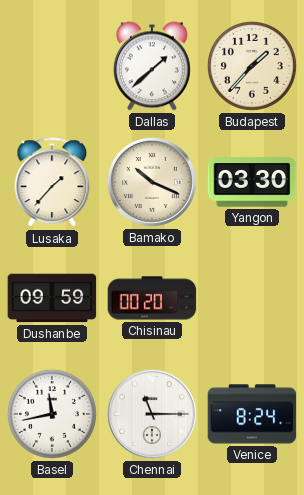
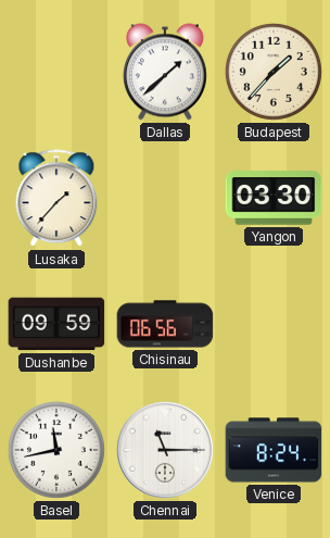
Bamako: 10:19 -> none (152, 182)
Chisinau: 00:20 -> 06:56 (165, 324)
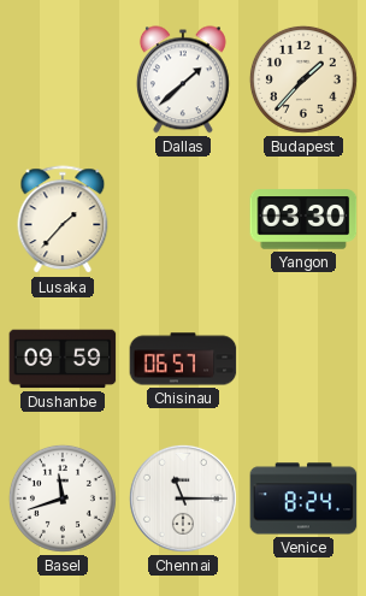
Chisinau: 06:56 -> 06:57 (183, 359)
Basel: 11:43 -> 11:42 (63, 498)
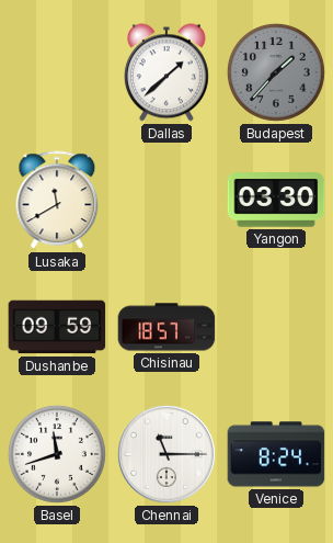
Budapest dial: cream -> grey (276, 72)
Lusaka: 1:37 -> 11:40 (57, 201)
Chisinau: 06:57 -> 18:57 (166, 327)
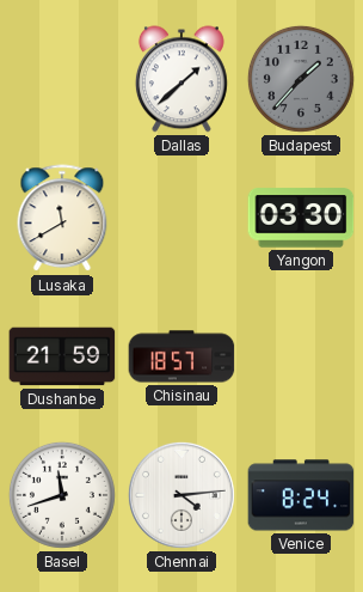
Dushanbe: 09:59 -> 21:59 (62, 356)
Chennai: 11:15 -> 4:14 (181, 495)
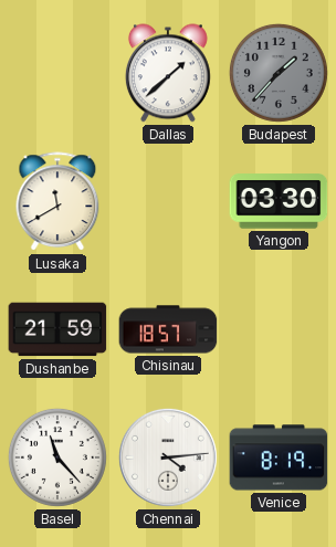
Basel: 11:42 -> 11:23 (57, 457)
Venice: 8:24 -> 8:19 (279, 457)
